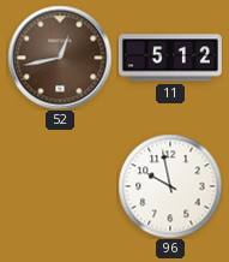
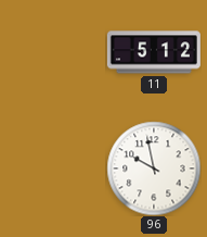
52: 12:43 -> none (60, 58)
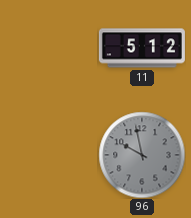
96 dial: white -> grey (142, 155)
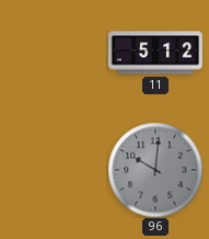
96: 9:58 -> 10:01 (155, 170)
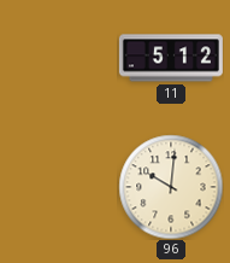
96 dial: grey -> cream (171, 187)
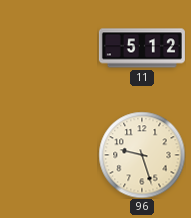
96: 10:01 -> 9:27 (142, 155)
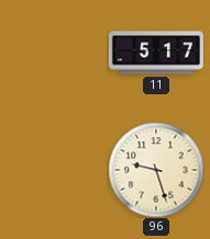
11: 5:12 -> 5:17 (156, 53)
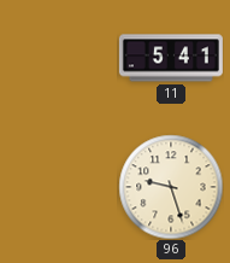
11: 5:17 -> 5:41 (171, 58)
